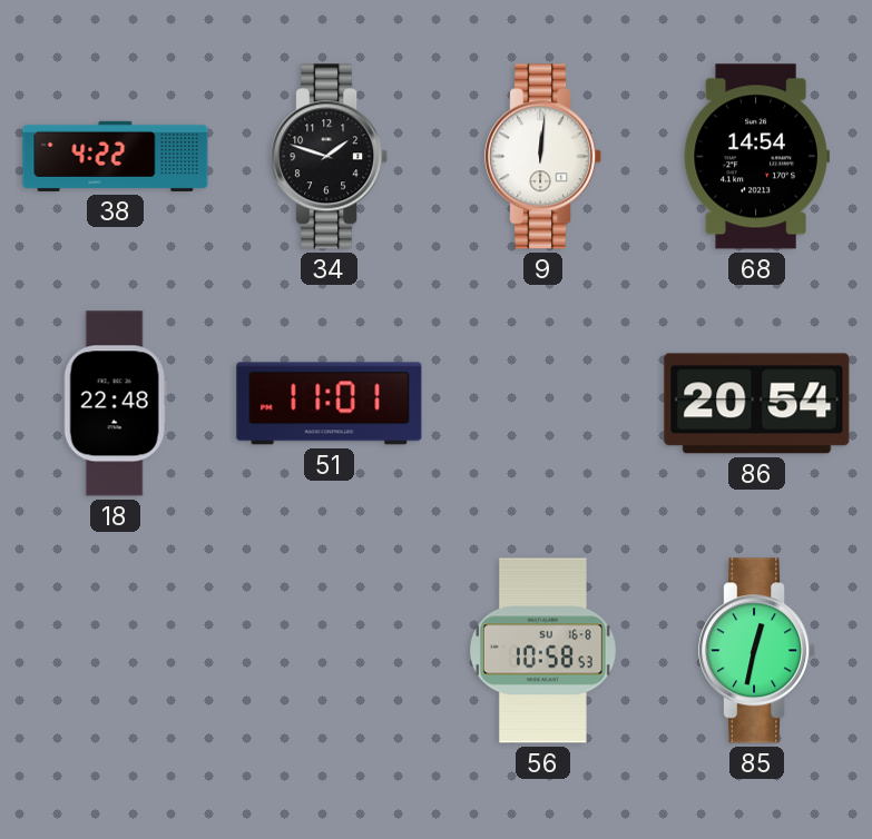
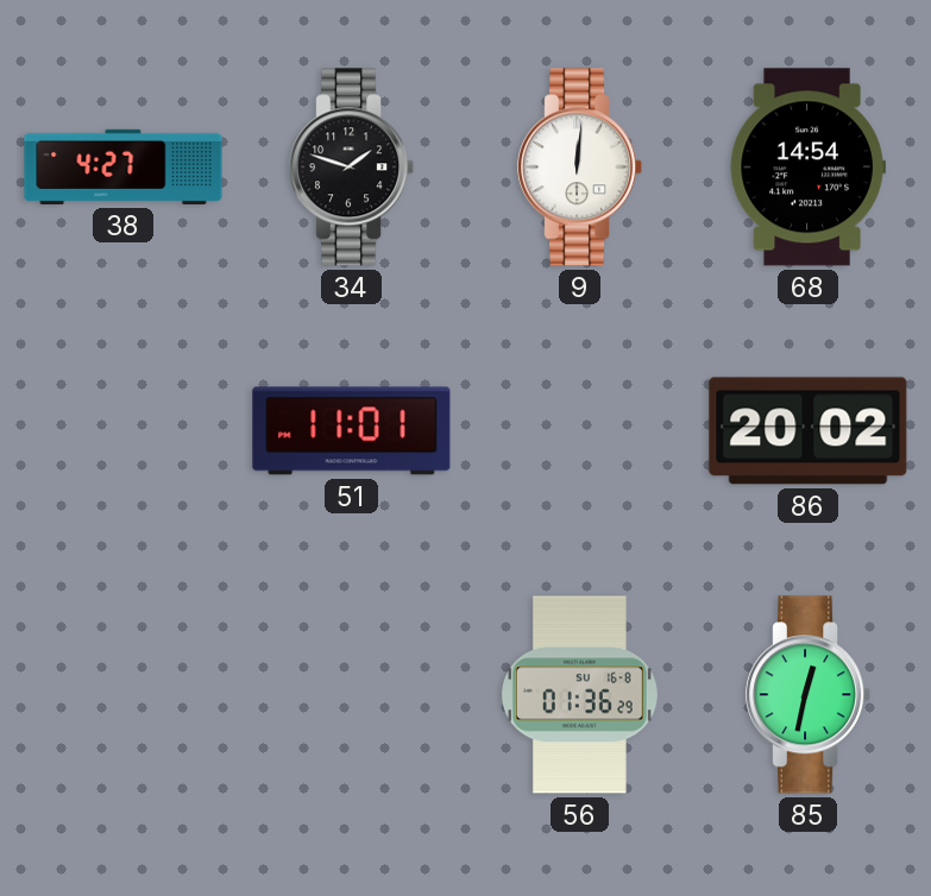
38: 4:22 -> 4:27 (124, 166)
18: 22:48 -> none (115, 404)
86: 20:54 -> 20:02 (809, 431)
56: 10:58 -> 01:36 (579, 695)
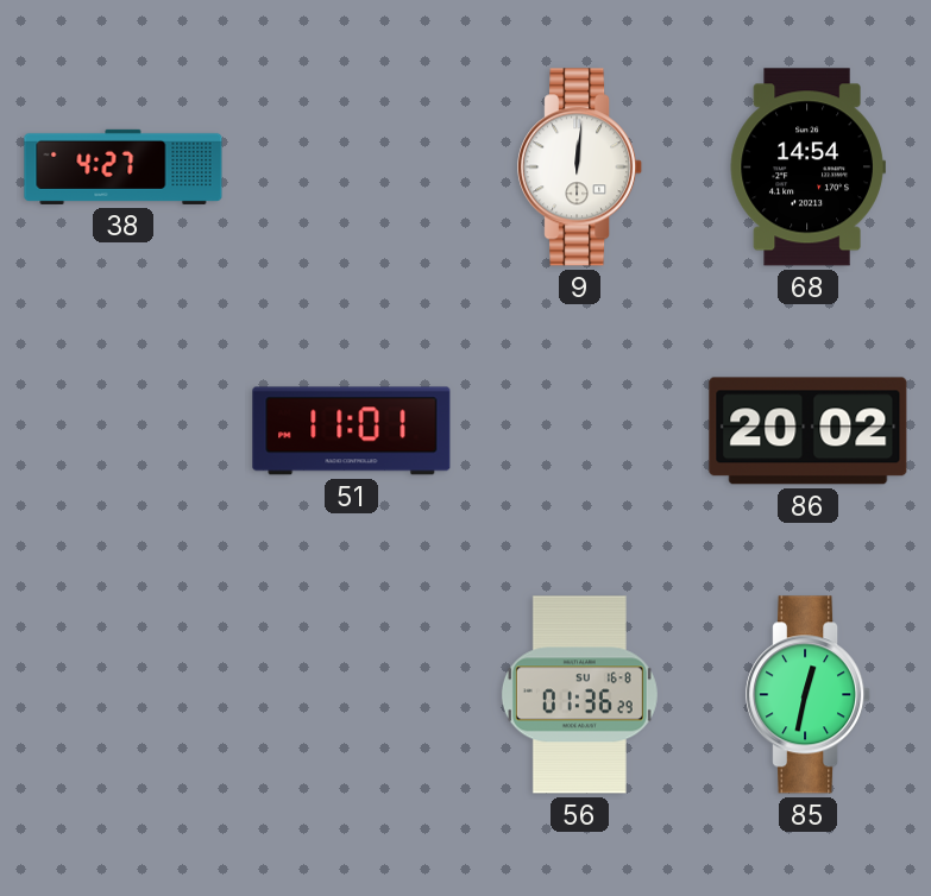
34: 1:48 -> none (352, 168)
